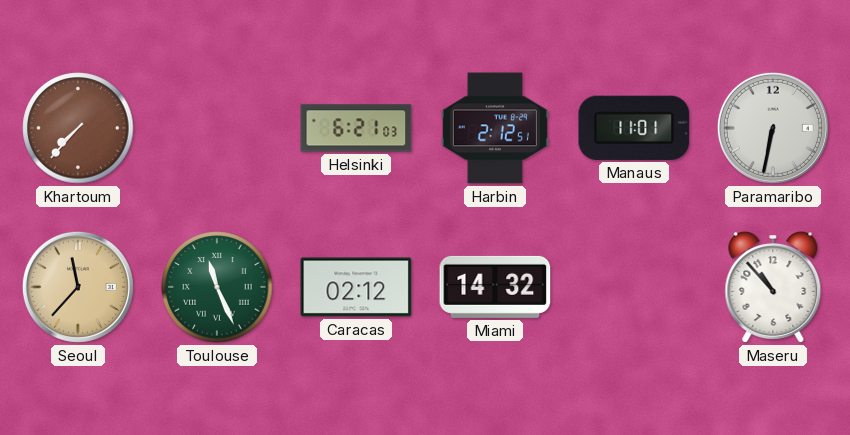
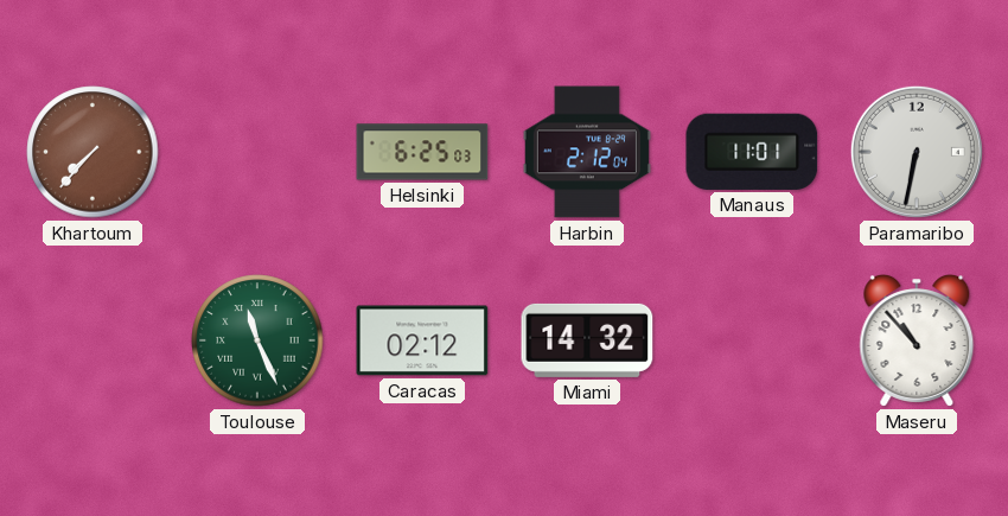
Helsinki: 6:21 -> 6:25 (422, 152)
Harbin: 2:12:51 -> 2:12:04 (587, 152)
Seoul: 11:37 -> none (78, 287)
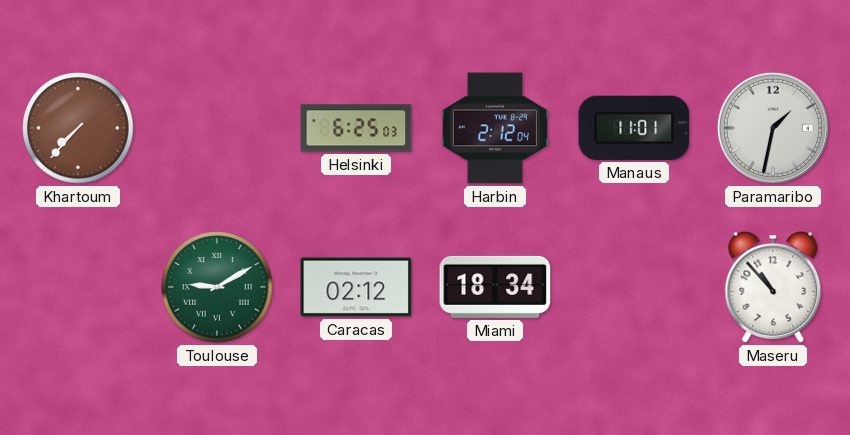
Paramaribo: 6:32 -> 1:32 (773, 128)
Toulouse: 11:26 -> 9:10 (217, 287)
Miami: 14:32 -> 18:34 (495, 287)
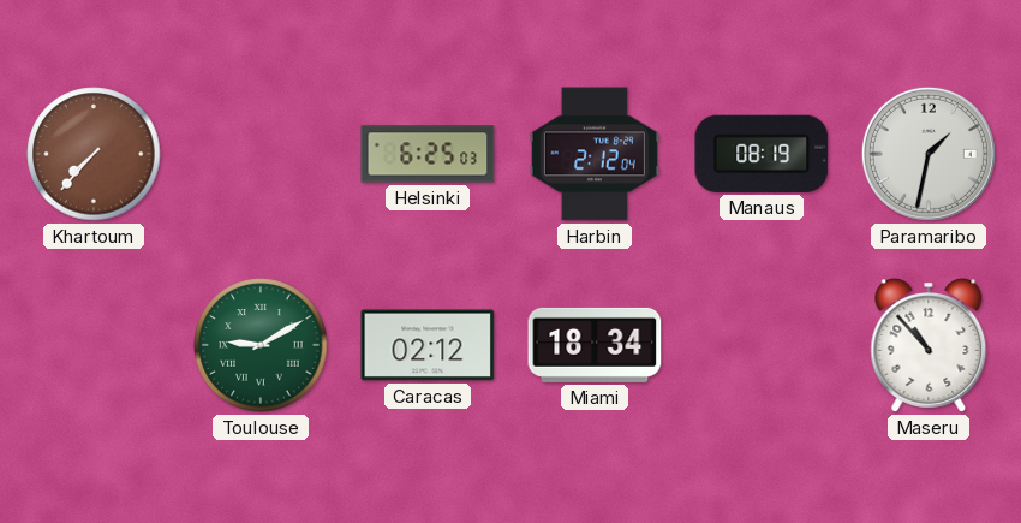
Manaus: 11:01 -> 08:19 (762, 154)
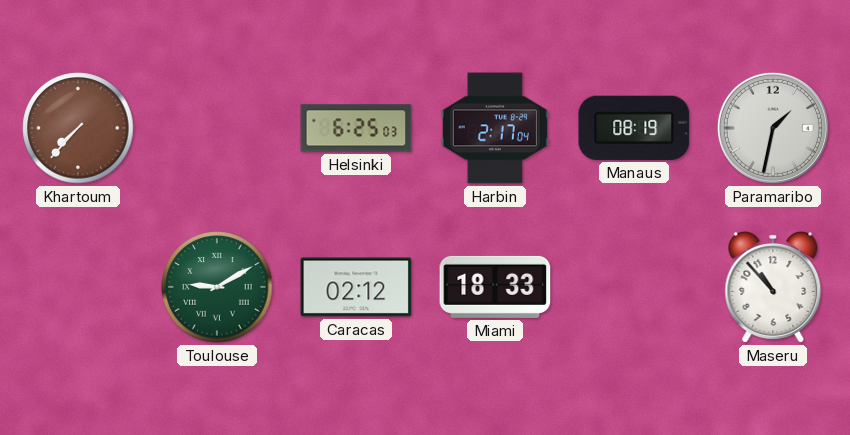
Harbin: 2:12 -> 2:17 (495, 128)
Miami: 18:34 -> 18:33 (495, 287)
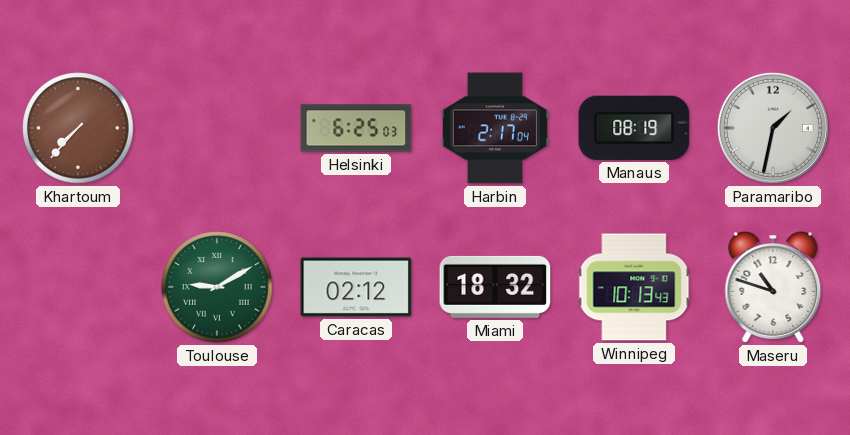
Miami: 18:33 -> 18:32 (495, 287)
Winnipeg: none -> 10:13 (634, 287)
Maseru: 10:53 -> 10:48 (773, 288)
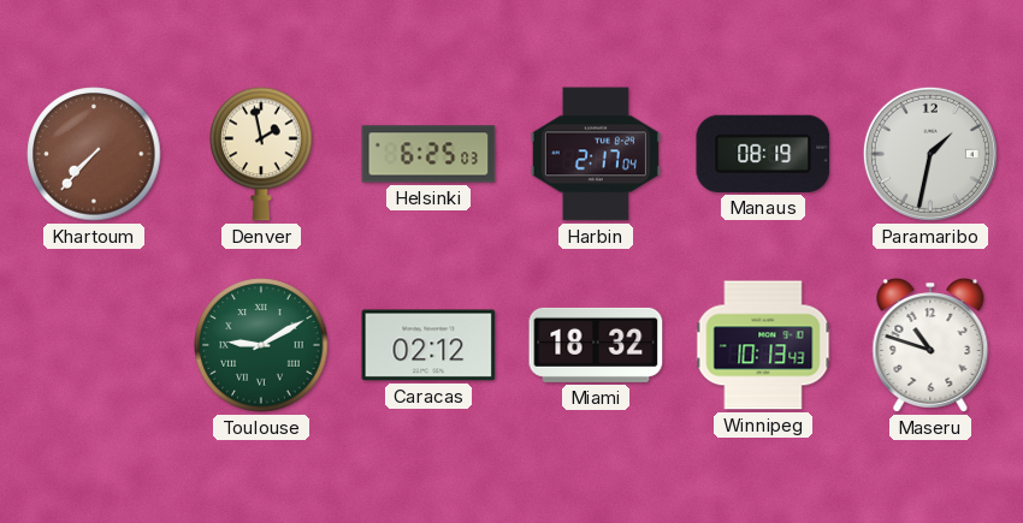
Denver: none -> 1:58 (261, 154)
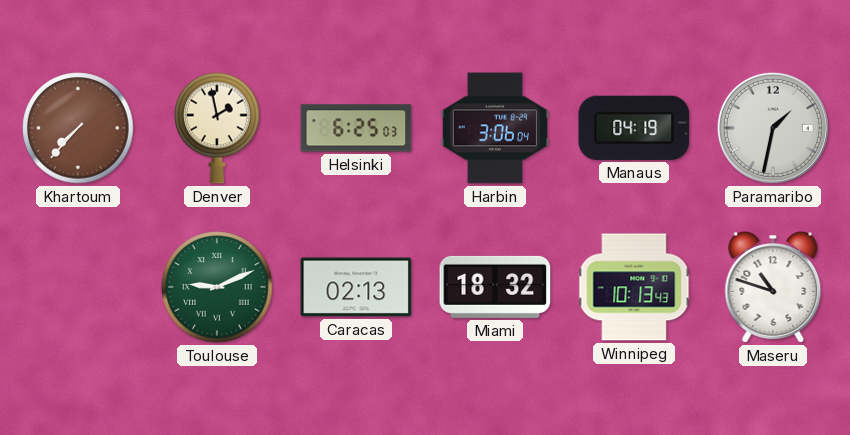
Harbin: 2:17 -> 3:06 (495, 128)
Manaus: 08:19 -> 04:19 (634, 128)
Toulouse: 9:10 -> 9:11 (217, 287)
Caracas: 02:12 -> 02:13 (356, 287)
